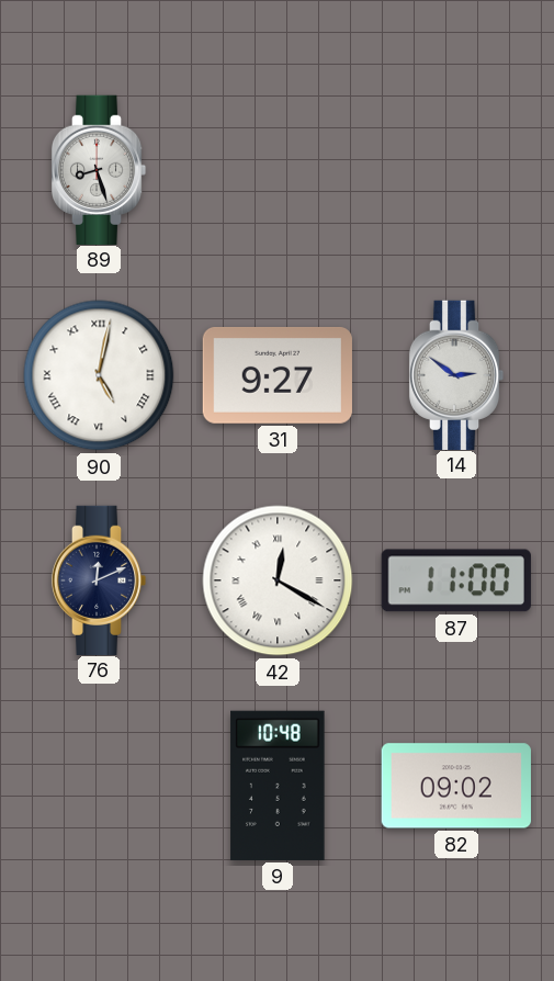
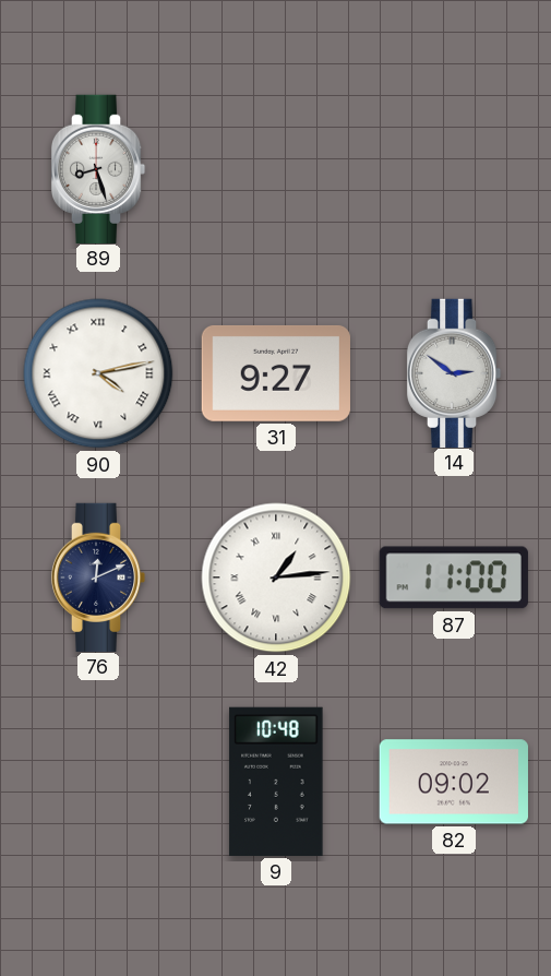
90: 5:02 -> 4:13 (98, 373)
42: 12:20 -> 1:14 (276, 578)
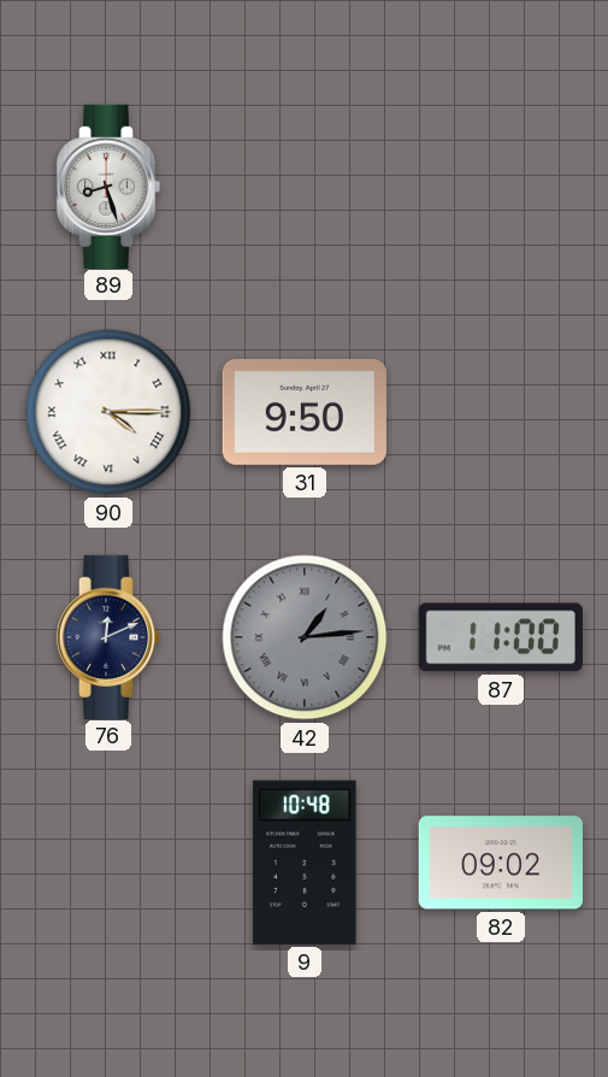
90: 4:13 -> 4:15 (108, 412)
31: 9:27 -> 9:50 (305, 412)
14: 2:51 -> none (454, 372)
42 dial: white -> grey (305, 637)
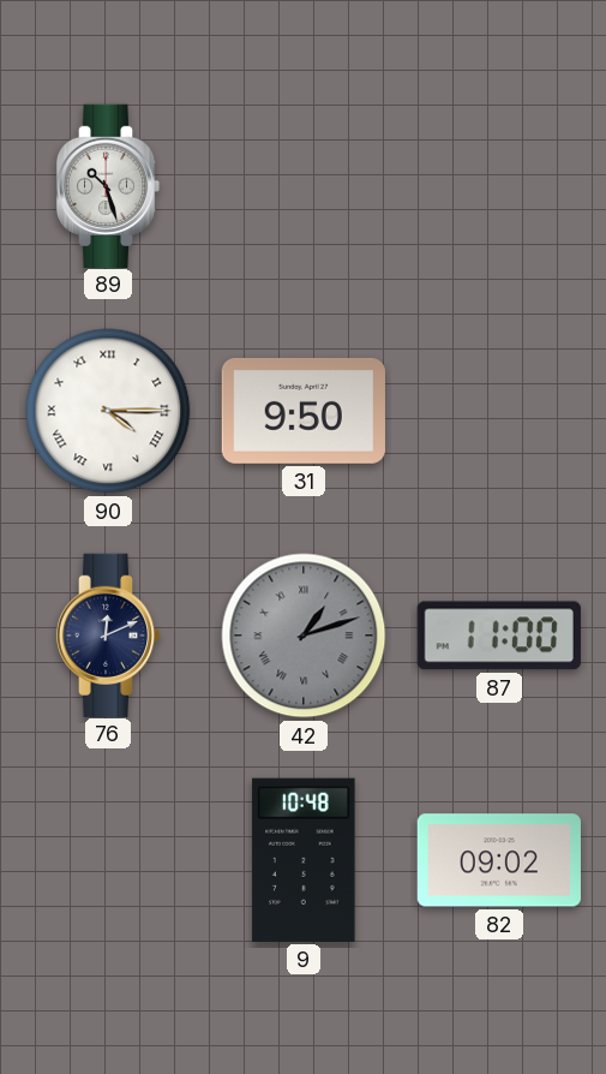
89: 8:27 -> 10:27 (108, 185)
42: 1:14 -> 1:12 (304, 636)
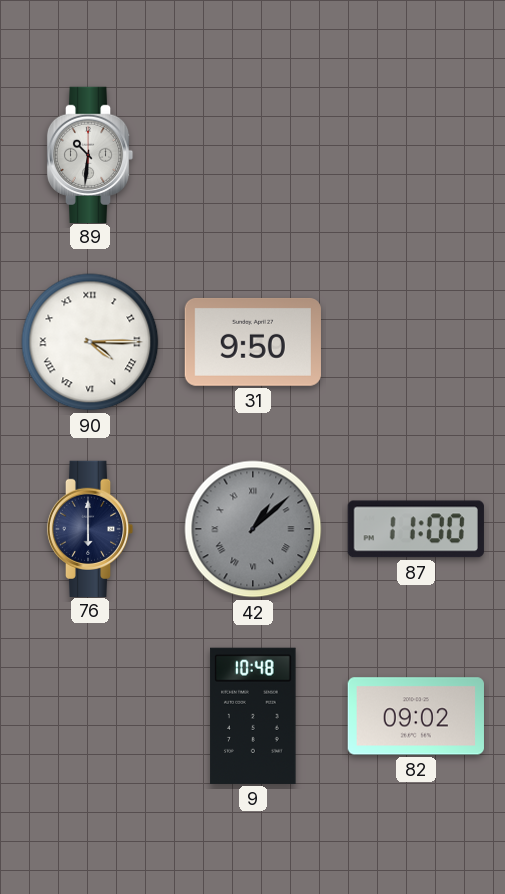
89: 10:27 -> 10:31 (90, 154)
76: 12:11 -> 6:00 (90, 528)
42: 1:12 -> 1:08 (253, 529)
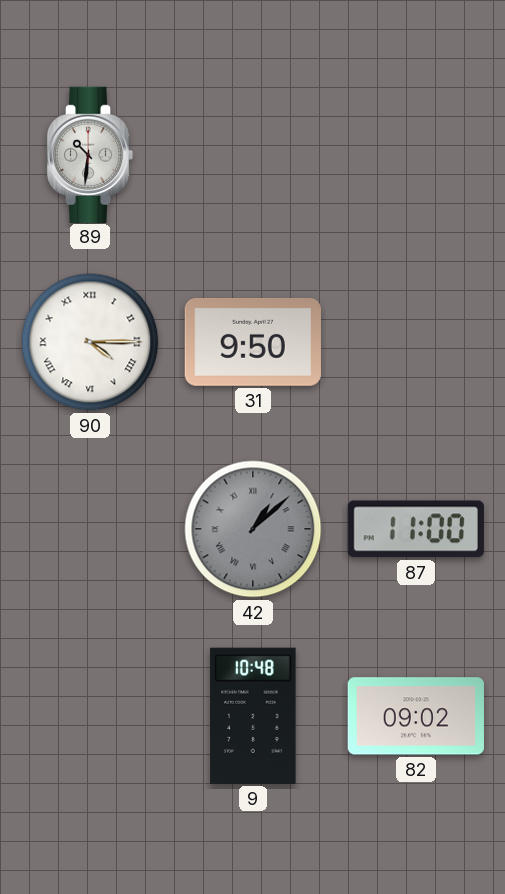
76: 6:00 -> none (90, 528)
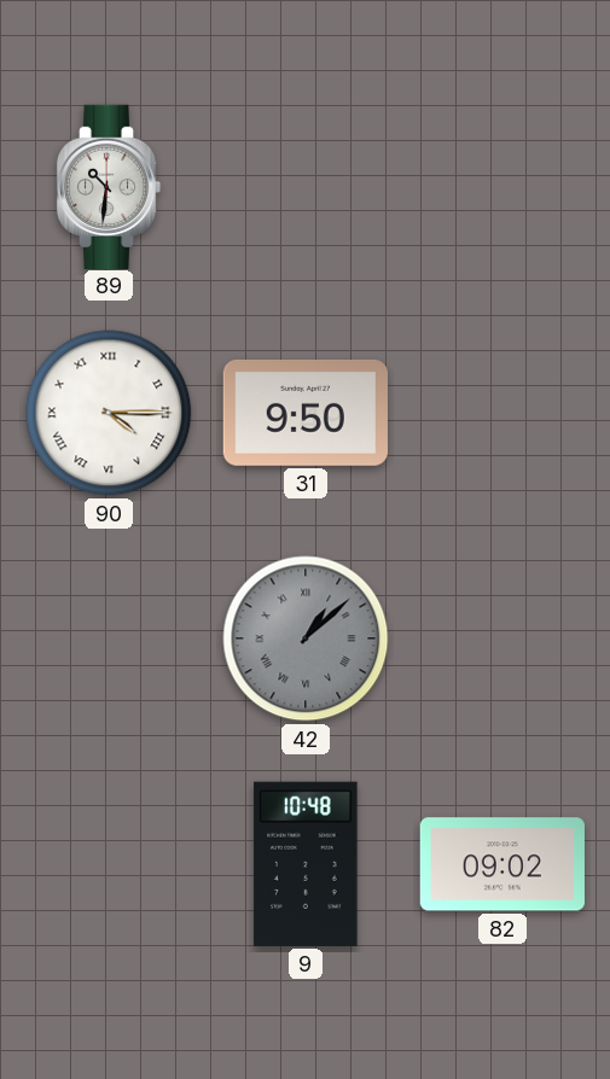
87: 11:00 -> none (416, 529)
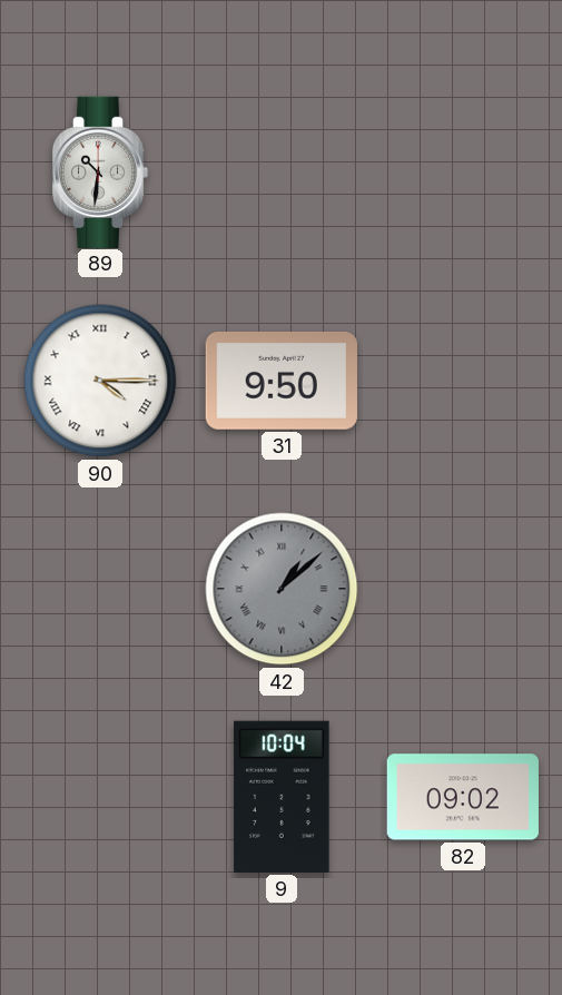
9: 10:48 -> 10:04 (282, 797)
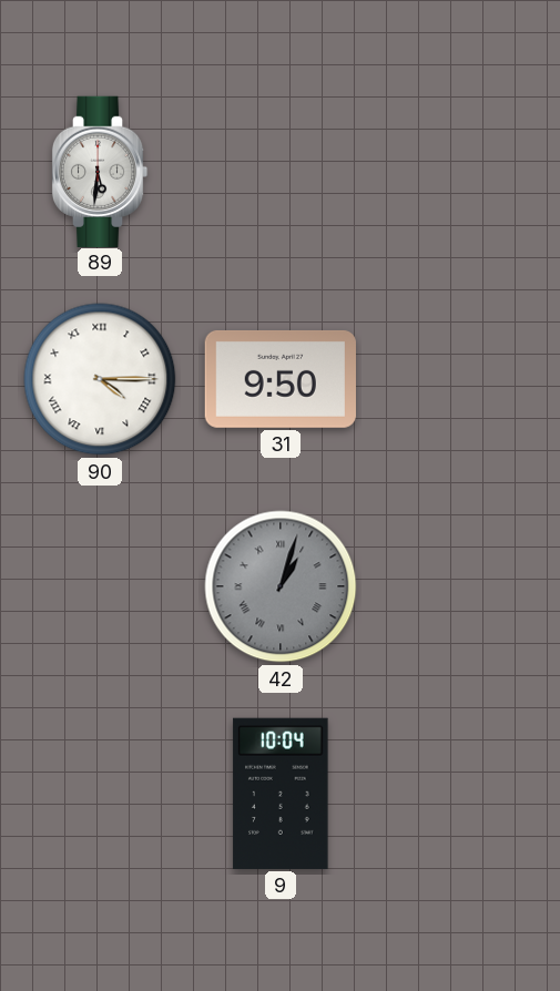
89: 10:31 -> 5:31 (100, 171)
42: 1:08 -> 1:03 (281, 586)
82: 09:02 -> none (463, 797)
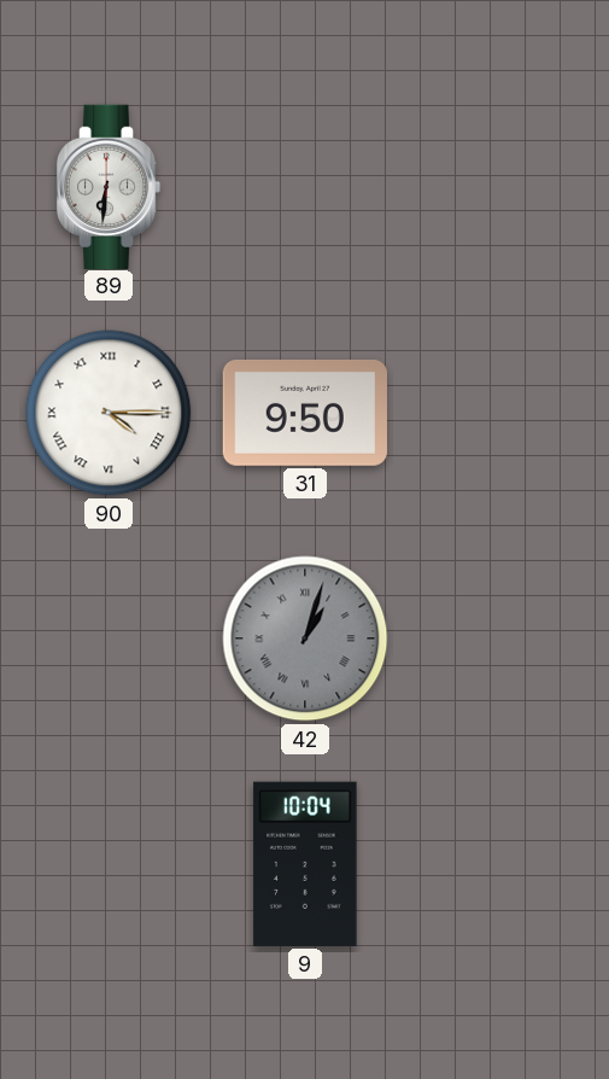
89: 5:31 -> 6:31 (109, 186)
